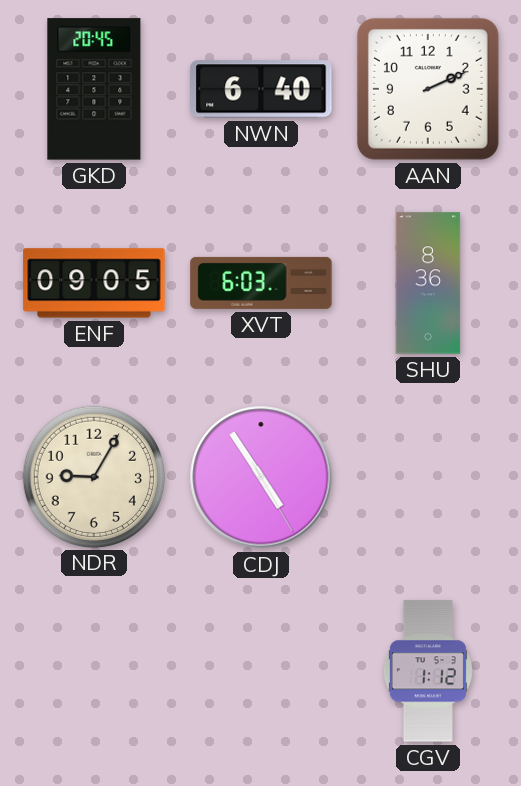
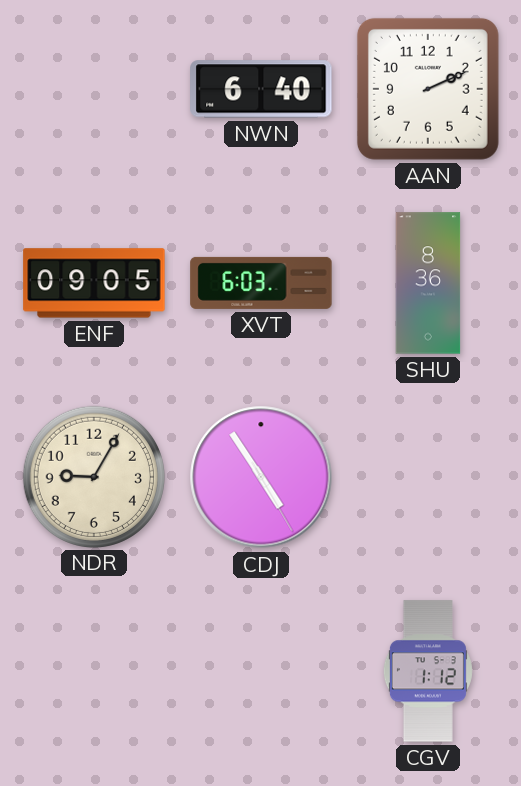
GKD: 20:45 -> none (94, 89)
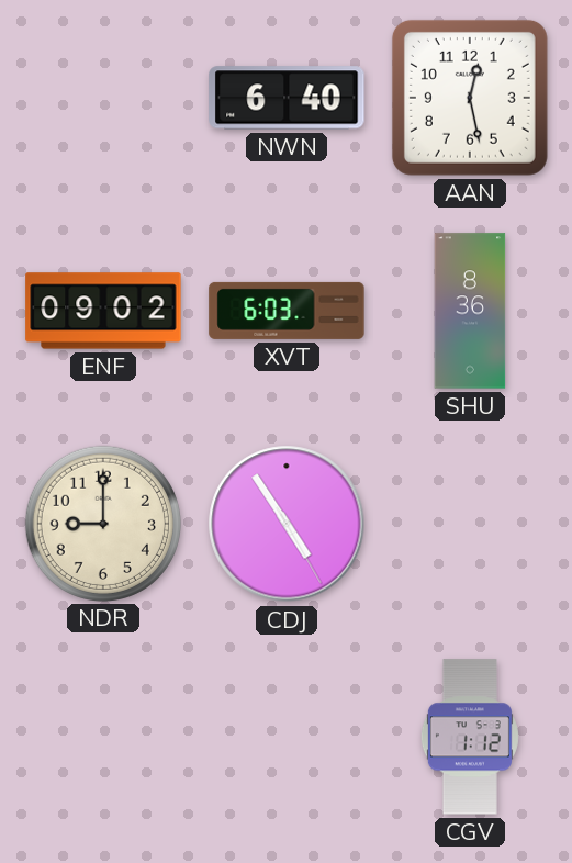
AAN: 2:11 -> 12:28 (470, 98)
ENF: 09:05 -> 09:02 (103, 311)
NDR: 9:05 -> 9:00 (102, 523)
